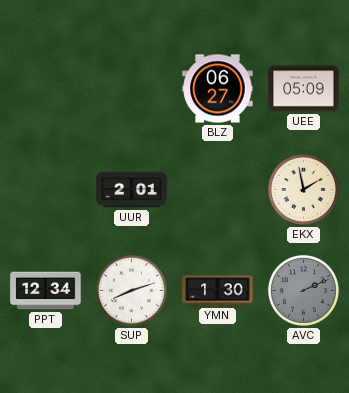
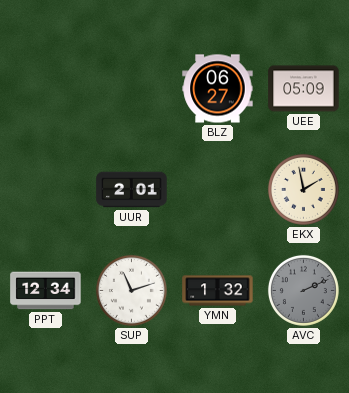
SUP: 8:12 -> 11:12 (131, 290)
YMN: 1:30 -> 1:32 (218, 291)
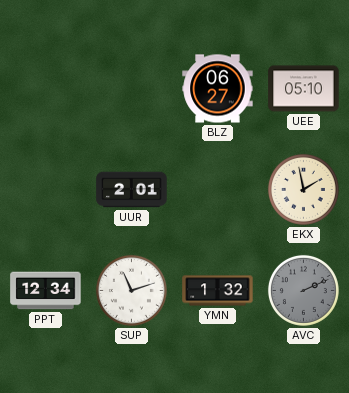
UEE: 05:09 -> 05:10 (304, 89)
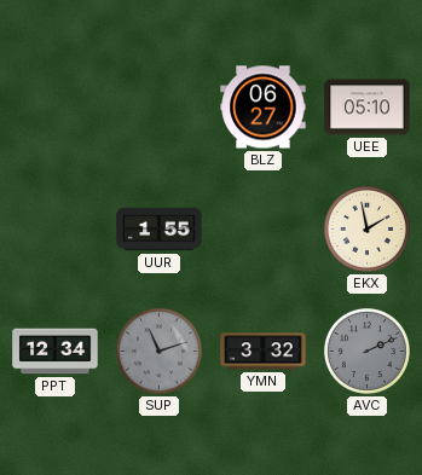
UUR: 2:01 -> 1:55 (160, 230)
SUP dial: white -> grey (158, 351)
YMN: 1:32 -> 3:32 (264, 352)
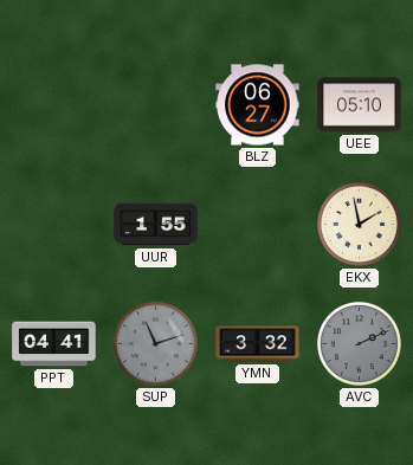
PPT: 12:34 -> 04:41 (54, 344)
